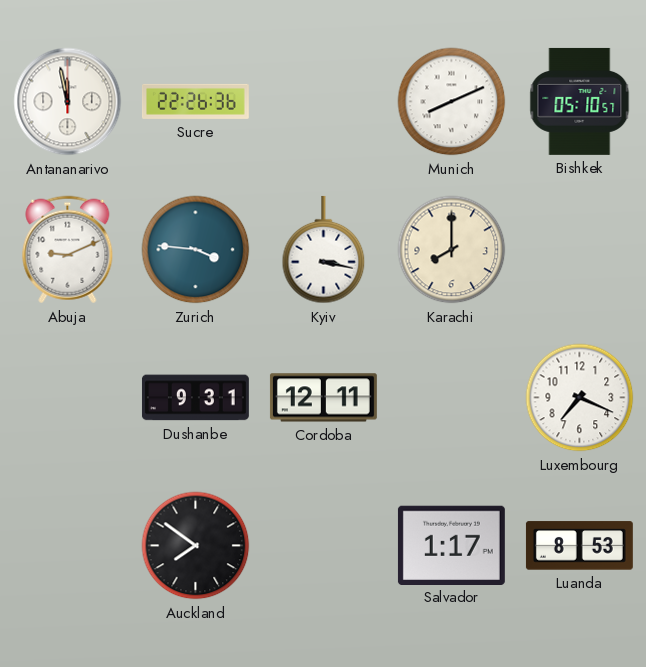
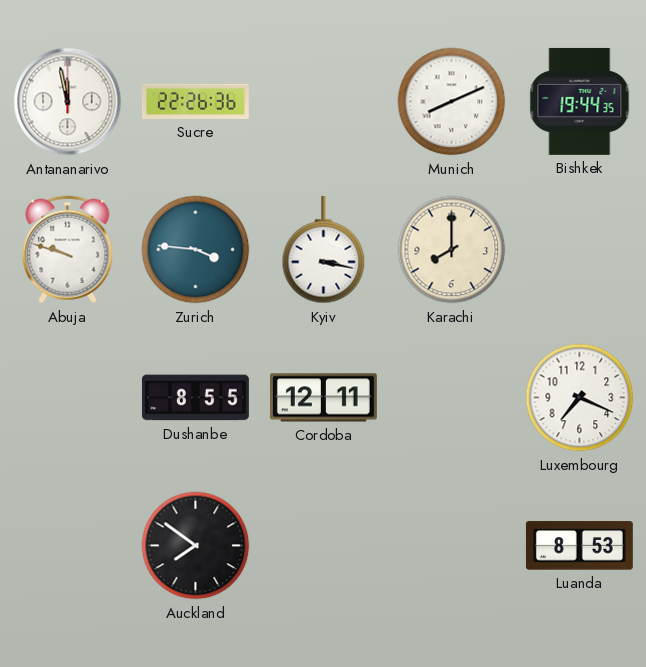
Bishkek: 05:10 -> 19:44 (580, 101)
Abuja: 9:11 -> 9:48 (68, 250)
Dushanbe: 9:31 -> 8:55 (195, 398)
Salvador: 1:17 -> none (451, 545)
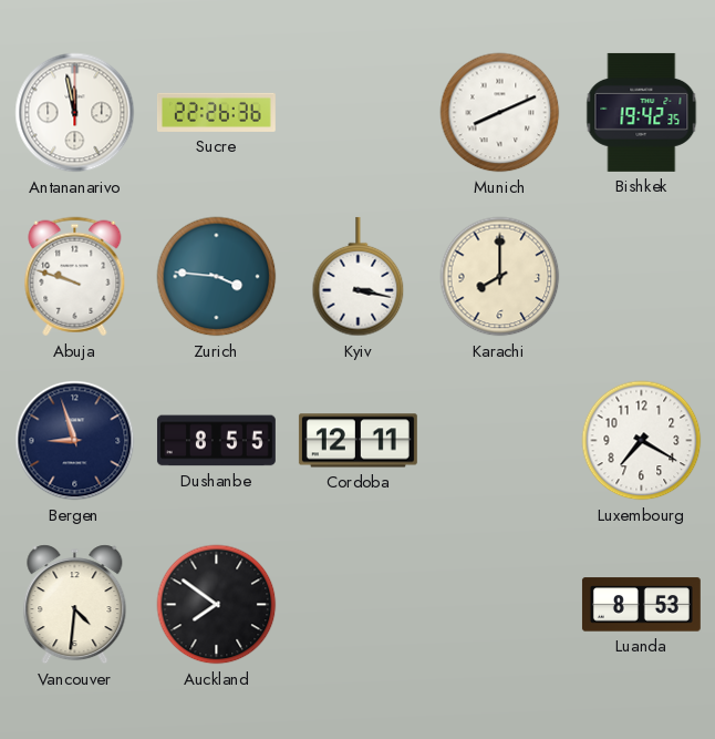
Bishkek: 19:44 -> 19:42 (642, 112)
Bergen: none -> 8:57 (75, 441)
Luxembourg: 7:19 -> 7:20 (642, 441)
Vancouver: none -> 4:31 (75, 605)
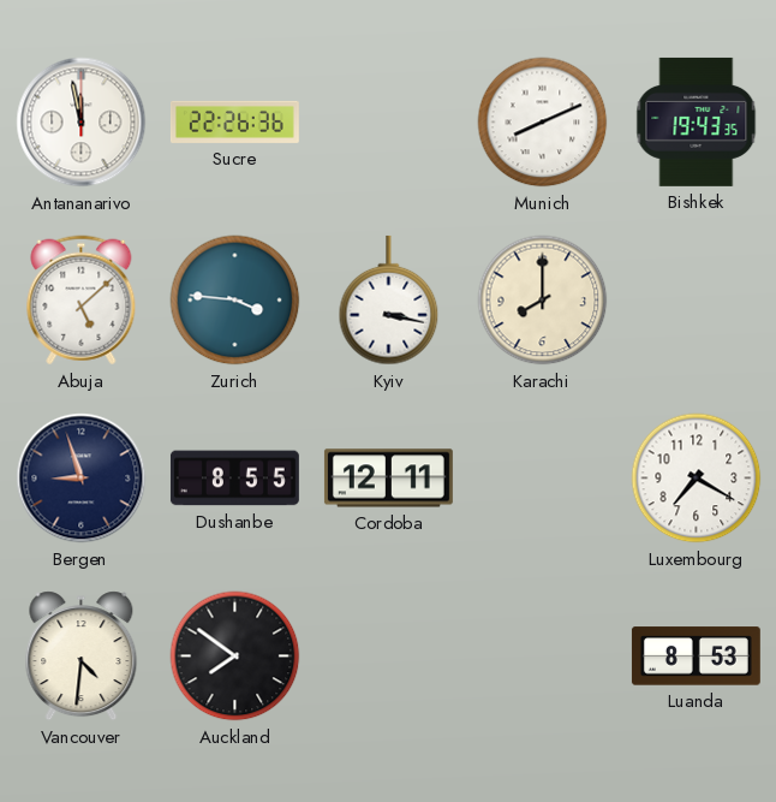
Bishkek: 19:42 -> 19:43 (697, 121)
Abuja: 9:48 -> 5:08 (82, 301)
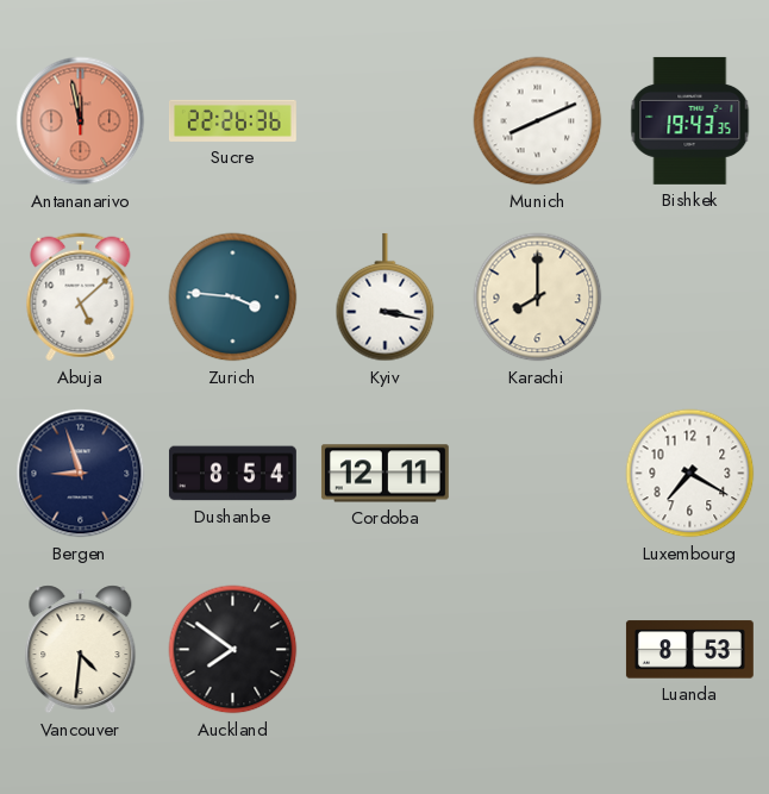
Antananarivo dial: white -> salmon (81, 121)
Dushanbe: 8:55 -> 8:54 (232, 474)
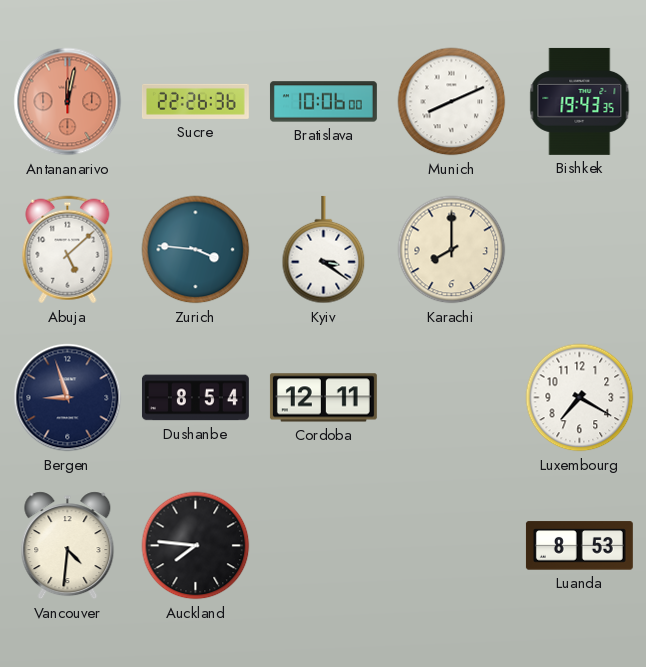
Antananarivo: 11:58 -> 12:02 (68, 102)
Bratislava: none -> 10:06 (323, 102)
Kyiv: 3:17 -> 3:21 (324, 250)
Auckland: 7:51 -> 7:46 (196, 546)
